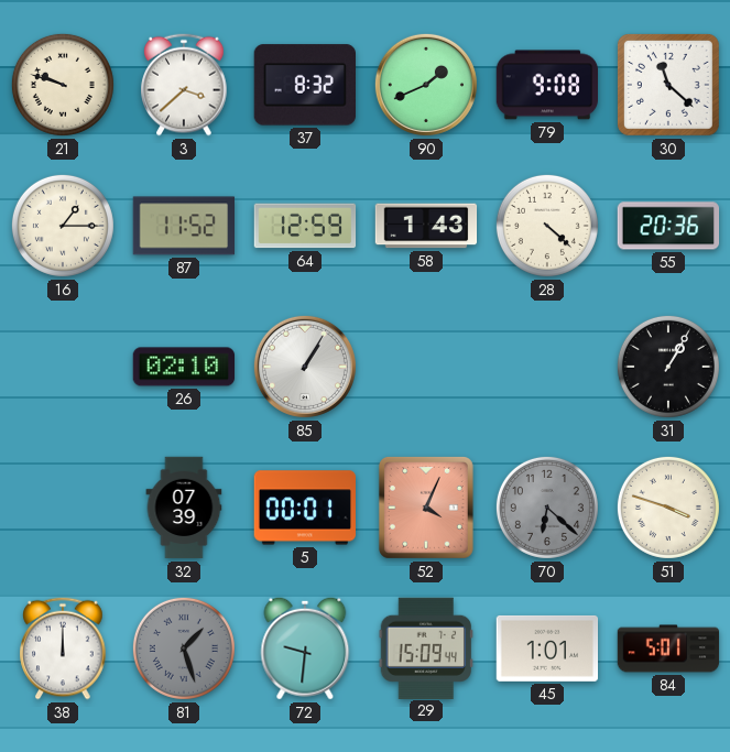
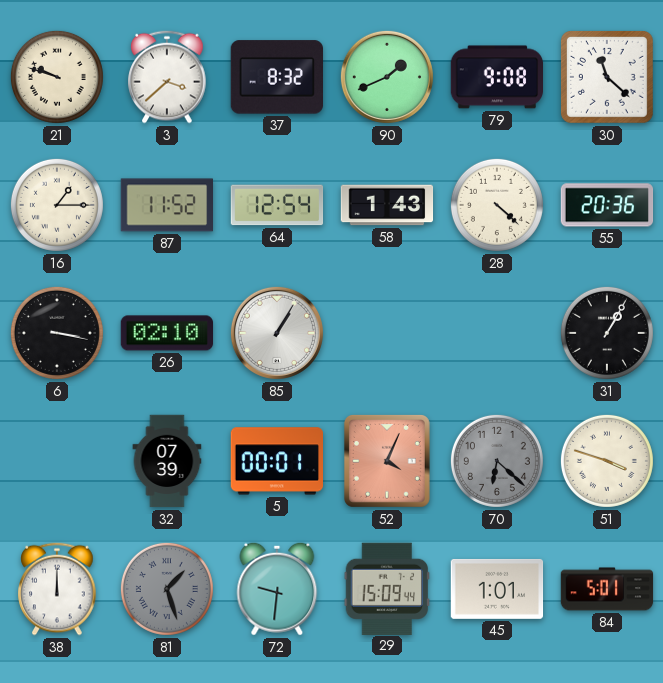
64: 12:59 -> 12:54 (277, 205)
6: none -> 3:17 (57, 333)
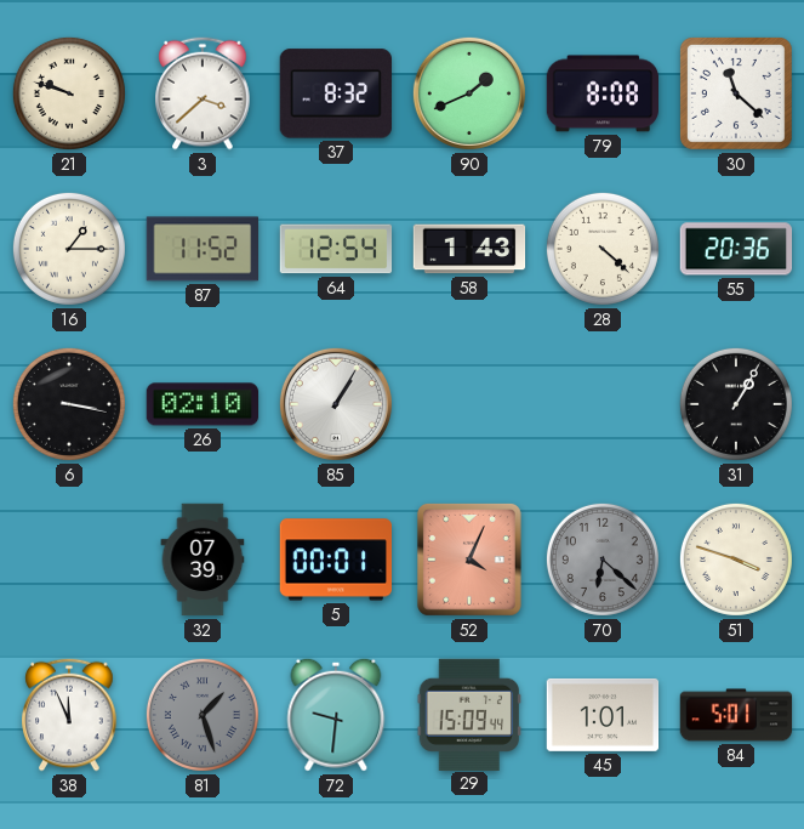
79: 9:08 -> 8:08 (603, 93)
38: 12:00 -> 11:56 (69, 715)
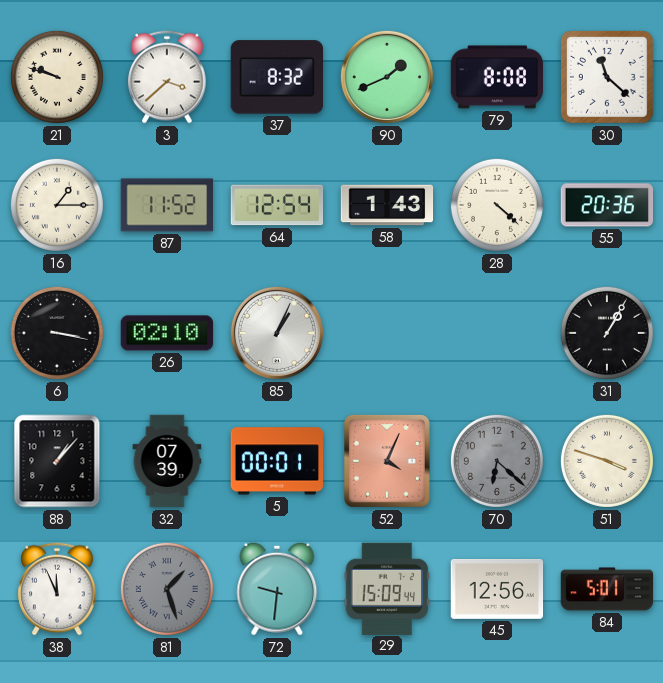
85: 1:05 -> 1:04 (277, 333)
88: none -> 1:07 (57, 461)
45: 1:01 -> 12:56 (497, 589)
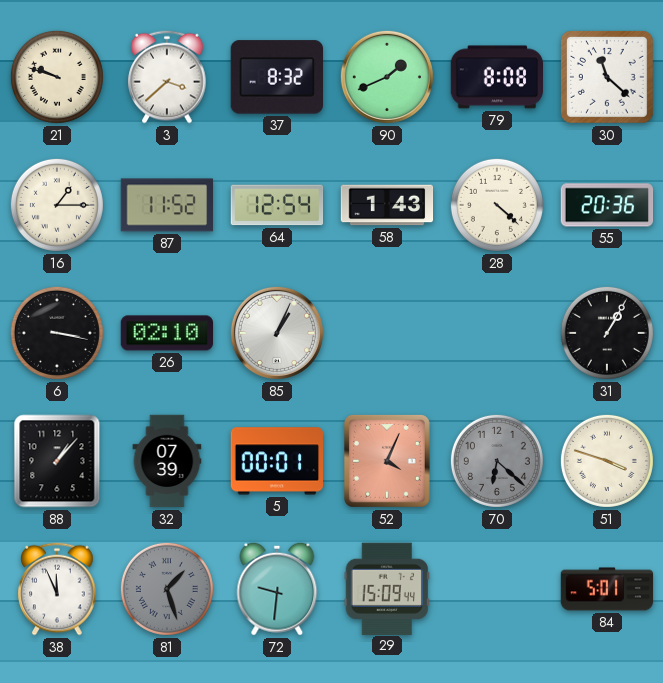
45: 12:56 -> none (497, 589)
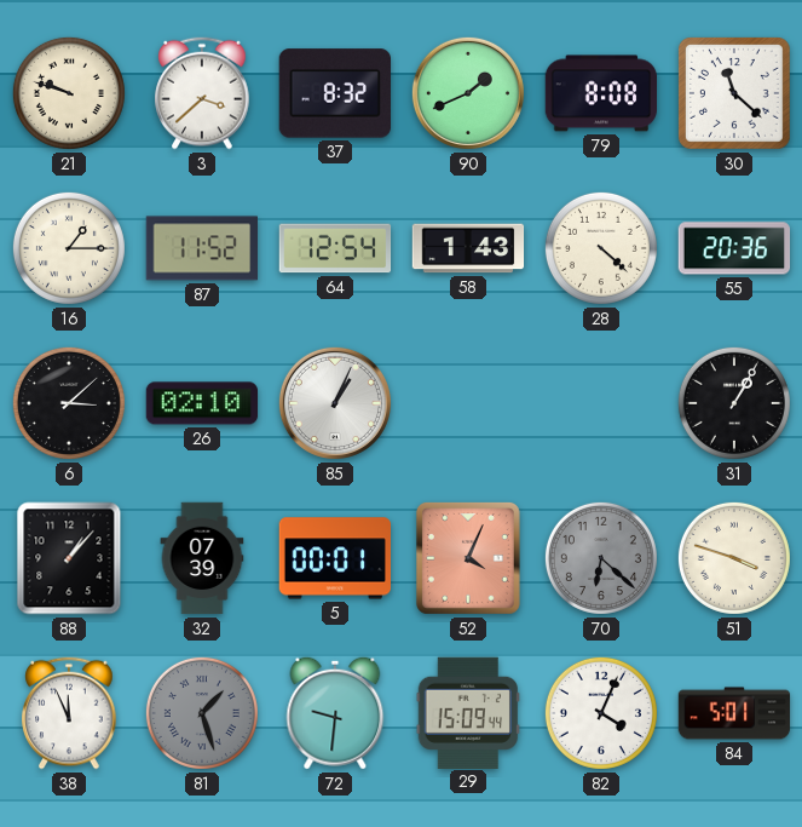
6: 3:17 -> 3:08 (69, 403)
82: none -> 4:04 (601, 713)
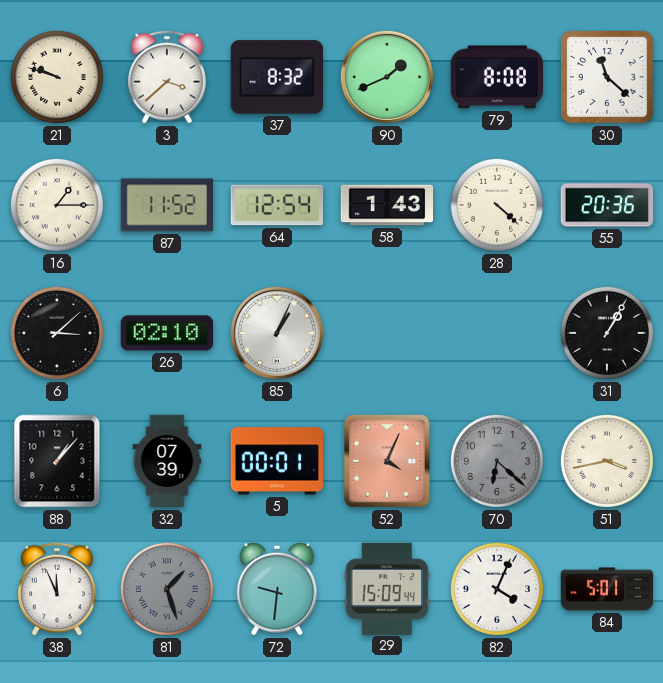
51: 3:48 -> 3:43 (607, 461)
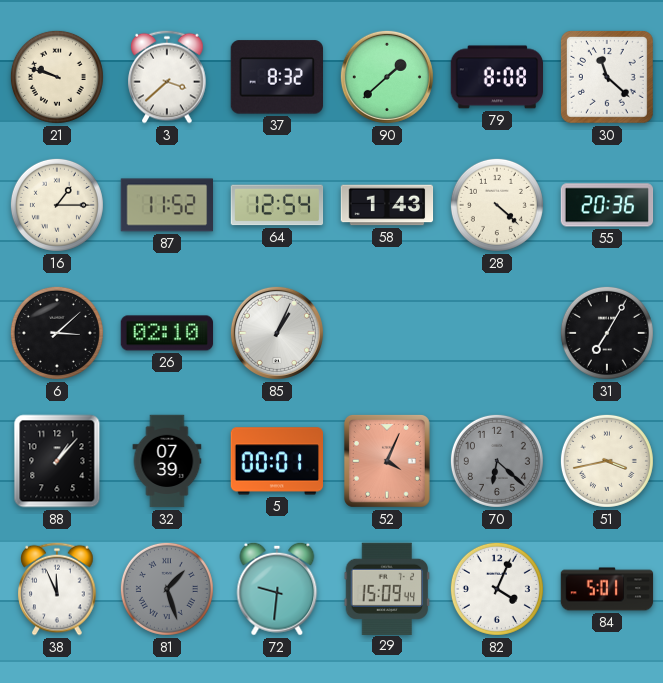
90: 1:41 -> 1:38 (387, 77)
31: 1:05 -> 7:05 (607, 333)
